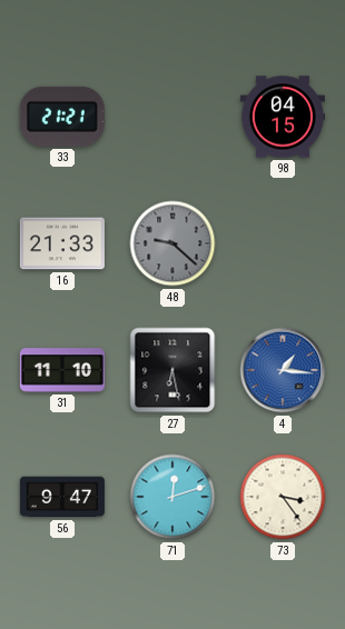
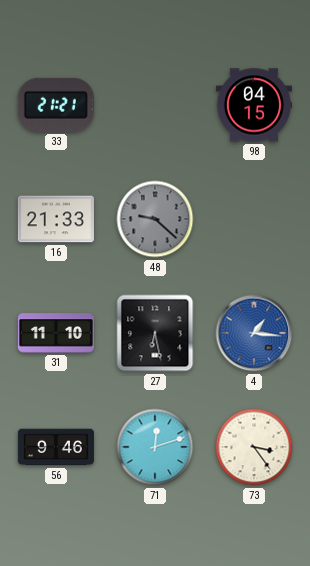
56: 9:47 -> 9:46 (56, 447)
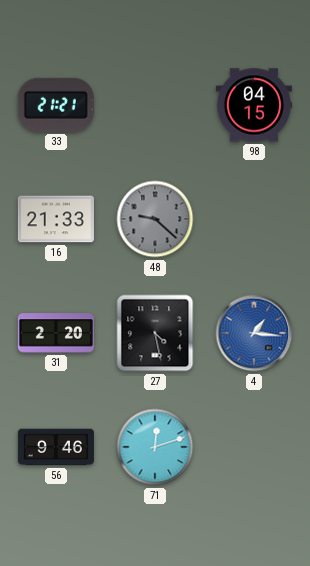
31: 11:10 -> 2:20 (56, 333)
27: 6:28 -> 4:28 (155, 333)
73: 3:24 -> none (254, 447)
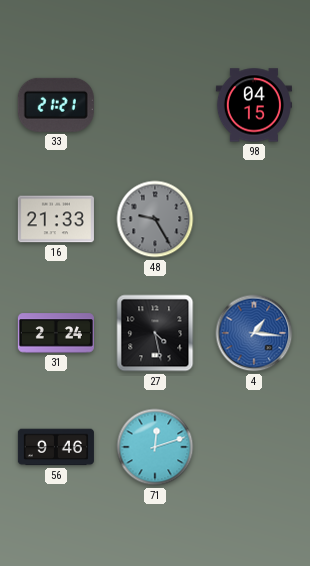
48: 9:22 -> 9:25 (155, 219)
31: 2:20 -> 2:24 (56, 333)
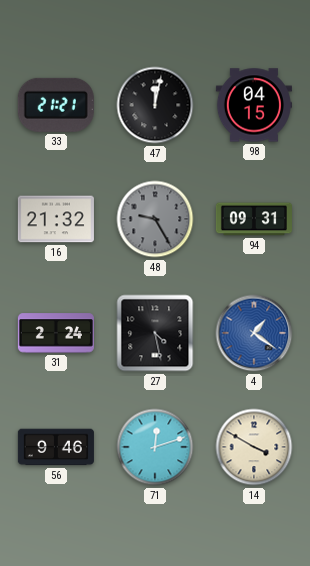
47: none -> 12:02 (155, 105)
16: 21:33 -> 21:32 (56, 219)
94: none -> 09:31 (254, 219)
4: 1:16 -> 1:21 (254, 333)
14: none -> 3:50 (254, 447)
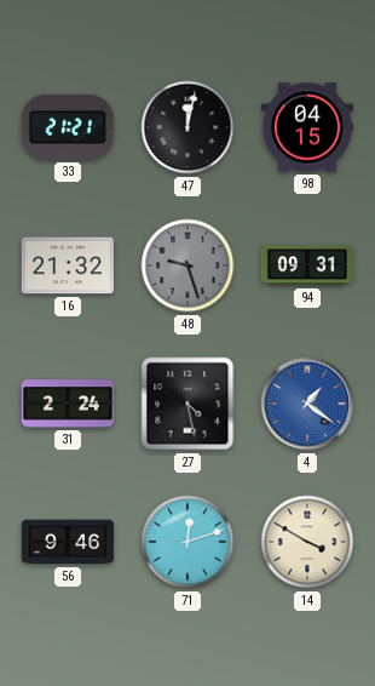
48: 9:25 -> 9:27 (187, 265)
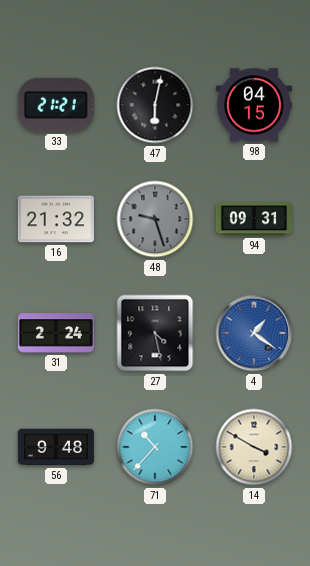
47: 12:02 -> 6:02 (155, 105)
56: 9:46 -> 9:48 (56, 447)
71: 12:12 -> 10:37 (155, 447)
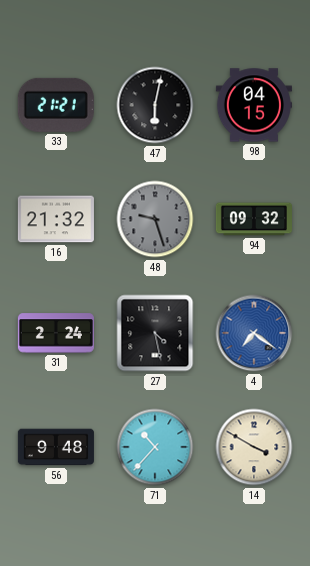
94: 09:31 -> 09:32 (254, 219)
4: 1:21 -> 7:21 (254, 333)
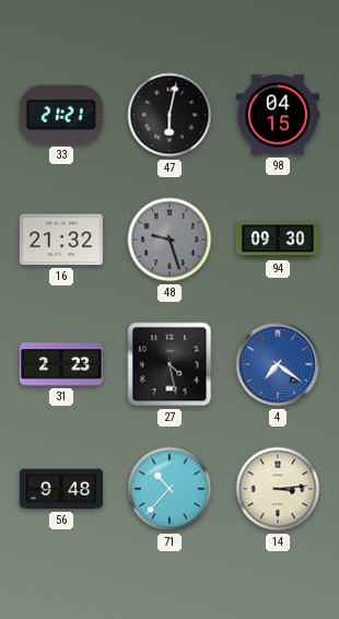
94: 09:32 -> 09:30 (278, 240)
31: 2:24 -> 2:23 (61, 364)
14: 3:50 -> 3:14 (278, 489)
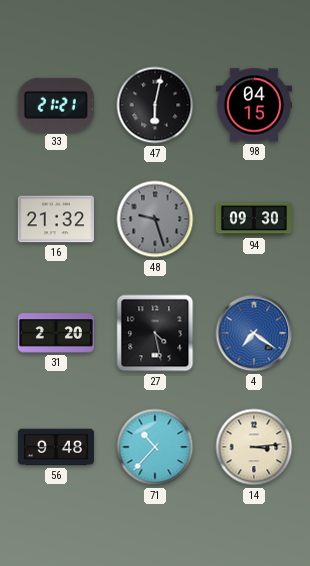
31: 2:23 -> 2:20 (56, 333)
